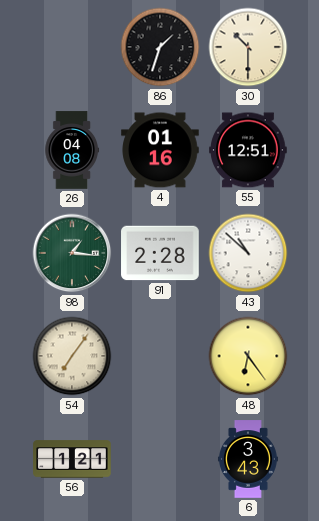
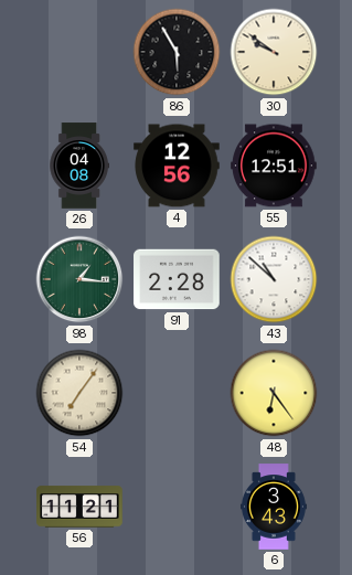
86: 1:33 -> 5:55 (177, 52)
30: 10:30 -> 9:51 (274, 52)
4: 01:16 -> 12:56 (177, 166)
56: 1:21 -> 11:21 (79, 507)
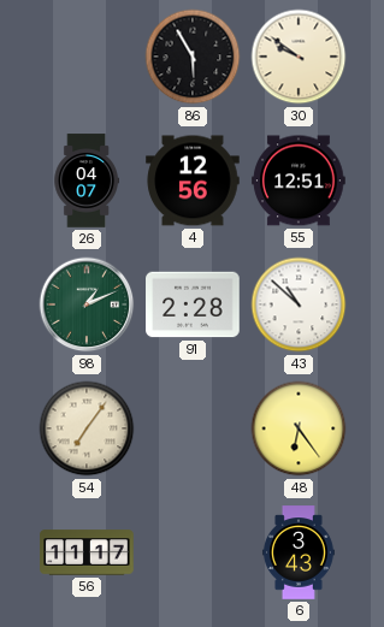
26: 04:08 -> 04:07 (85, 181)
98: 1:16 -> 1:11 (87, 304)
56: 11:21 -> 11:17 (87, 552)
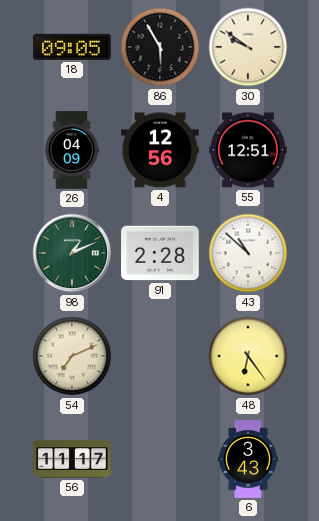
18: none -> 09:05 (72, 47)
26: 04:07 -> 04:09 (71, 150)
54: 7:06 -> 7:11 (72, 356)
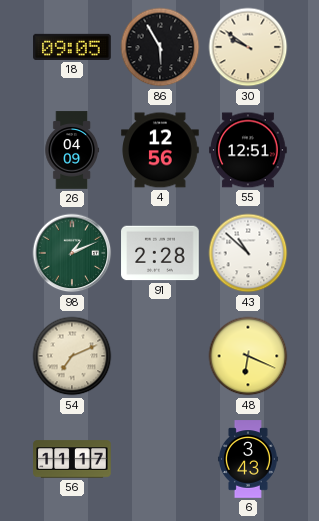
48: 6:24 -> 6:19 (248, 356)
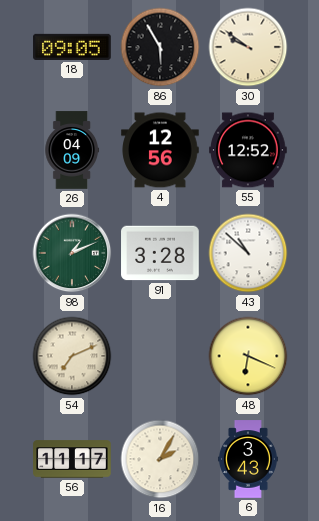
55: 12:51 -> 12:52 (248, 150)
91: 2:28 -> 3:28 (160, 253)
16: none -> 2:05 (160, 459)
